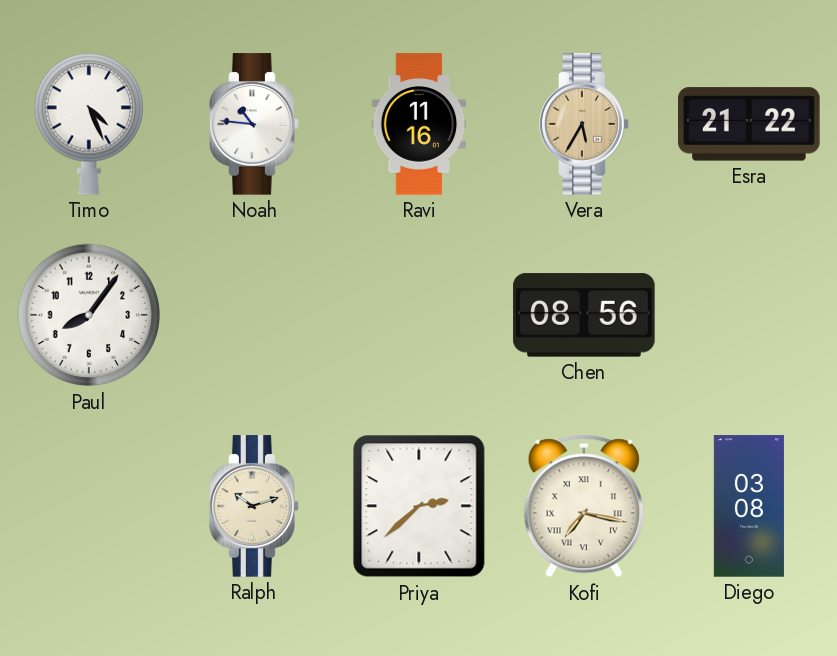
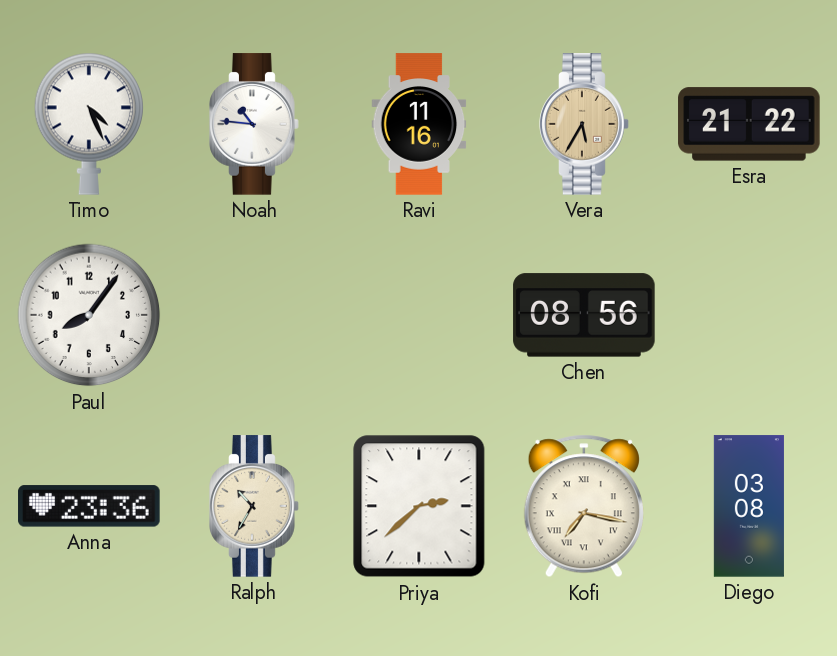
Anna: none -> 23:36 (89, 506)
Ralph: 10:12 -> 10:35 (254, 506)
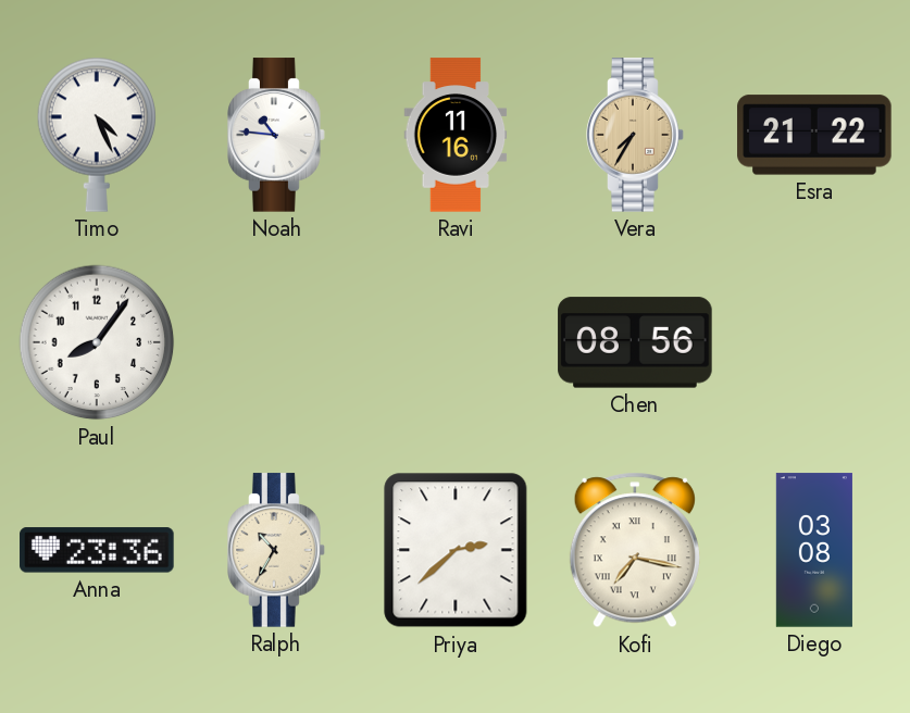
Vera: 5:35 -> 7:35 (635, 135)
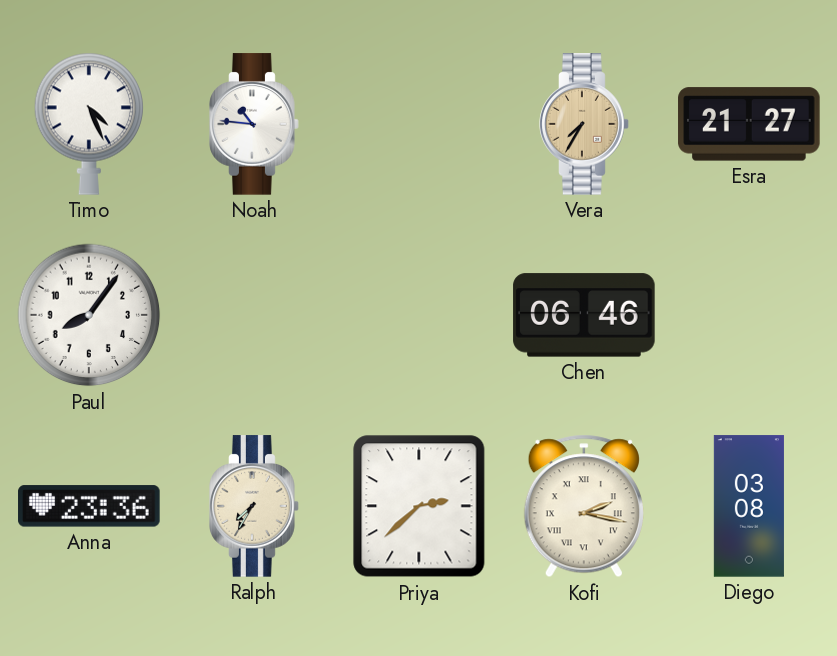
Ravi: 11:16 -> none (456, 135)
Esra: 21:22 -> 21:27 (749, 124)
Chen: 08:56 -> 06:46 (584, 315)
Ralph: 10:35 -> 7:35 (254, 506)
Kofi: 7:17 -> 2:17 (584, 506)
